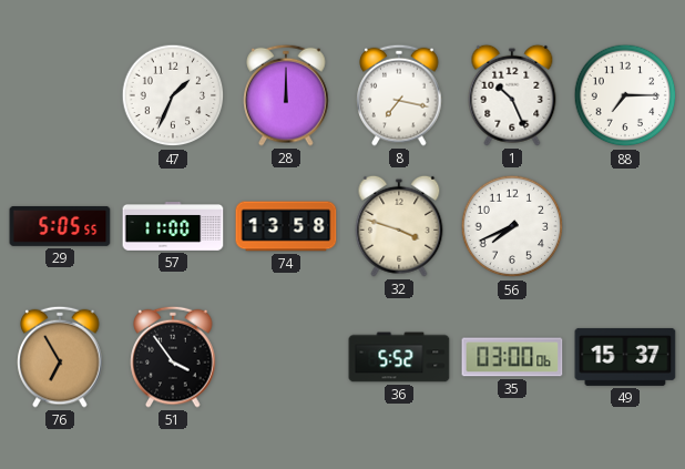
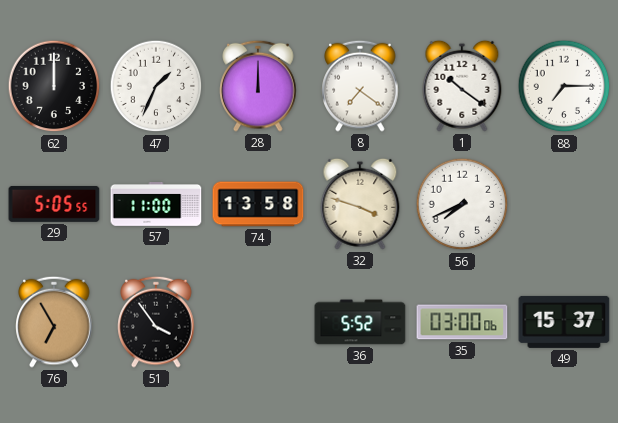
62: none -> 12:00 (54, 86)
8: 7:17 -> 7:21 (360, 86)
1: 10:26 -> 10:21 (462, 86)
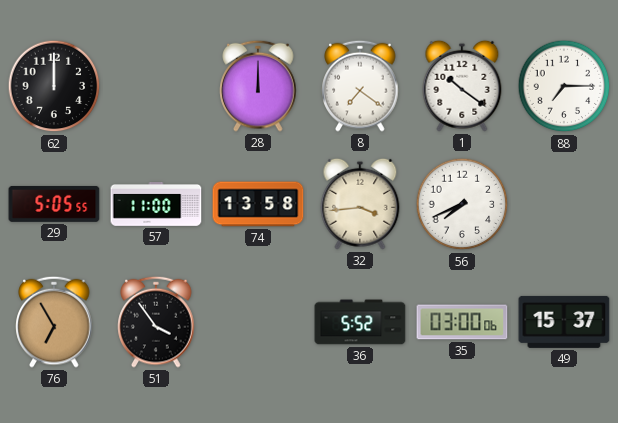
47: 1:34 -> none (156, 86)
32: 3:48 -> 3:44 (360, 204)
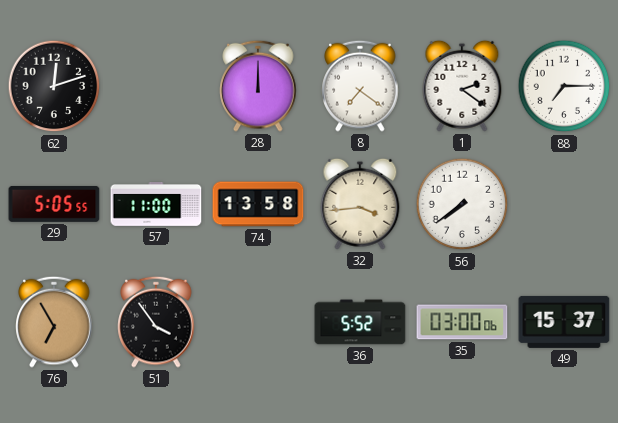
62: 12:00 -> 12:12 (54, 86)
1: 10:21 -> 2:21 (462, 86)
56: 7:41 -> 7:39 (462, 204)
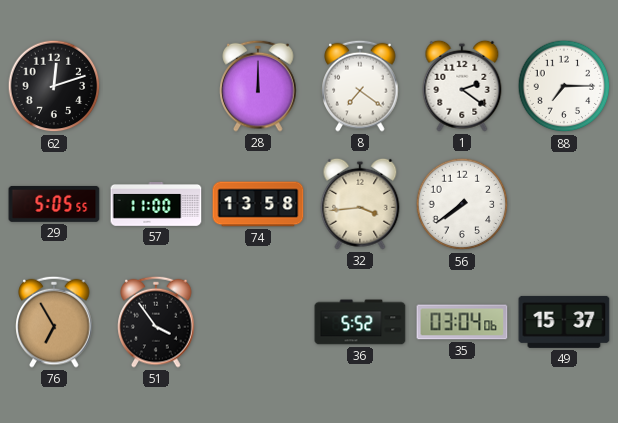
35: 03:00 -> 03:04 (462, 322)
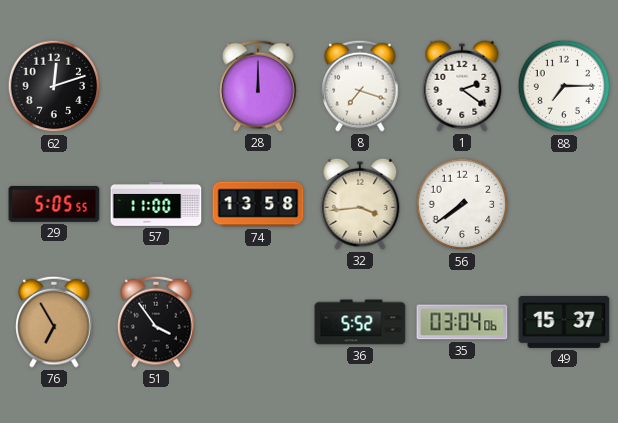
8: 7:21 -> 7:18 (360, 86)
